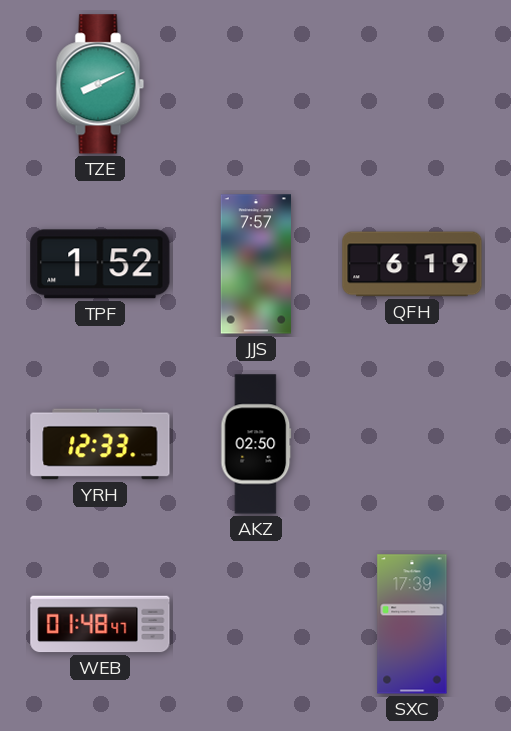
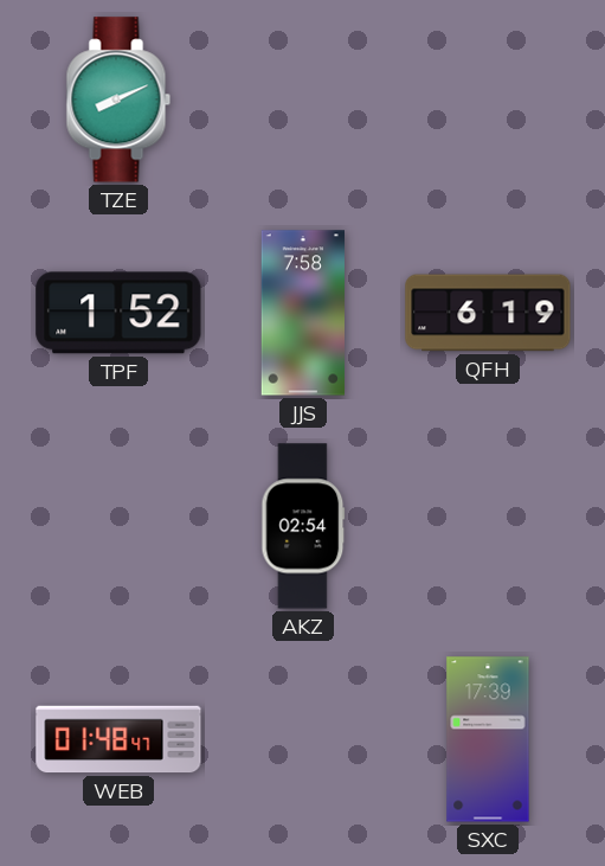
JJS: 7:57 -> 7:58 (302, 313)
YRH: 12:33 -> none (100, 444)
AKZ: 02:50 -> 02:54 (303, 526)
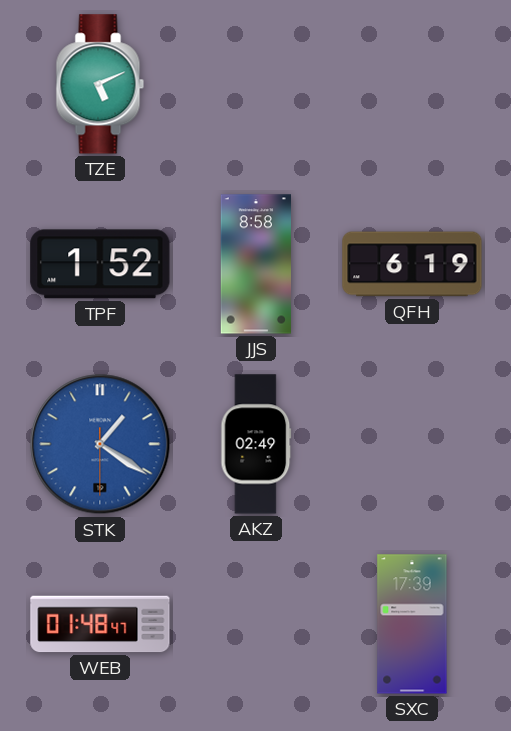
TZE: 8:11 -> 5:11 (100, 84)
JJS: 7:58 -> 8:58 (255, 264)
STK: none -> 1:20 (100, 444)
AKZ: 02:54 -> 02:49 (256, 444)
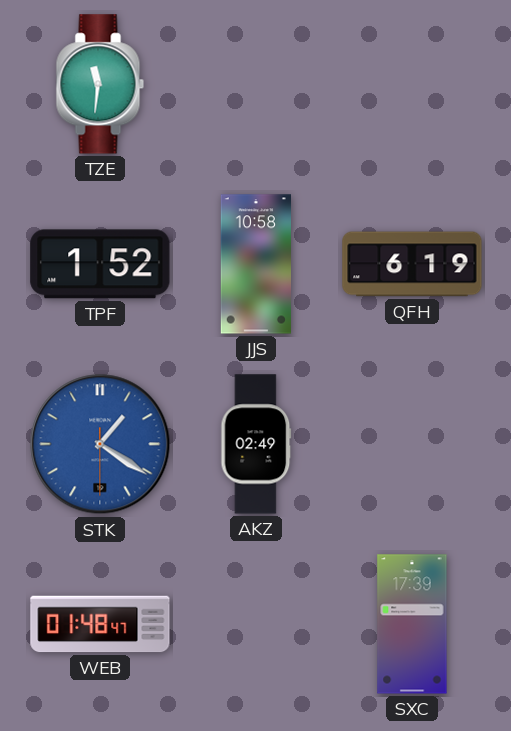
TZE: 5:11 -> 11:31 (100, 84)
JJS: 8:58 -> 10:58 (255, 264)
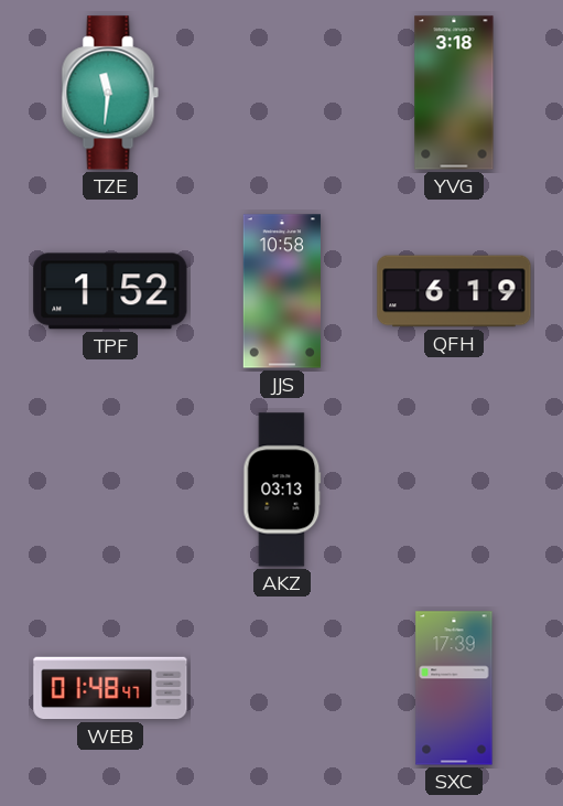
YVG: none -> 3:18 (454, 93)
STK: 1:20 -> none (100, 444)
AKZ: 02:49 -> 03:13 (282, 490)
